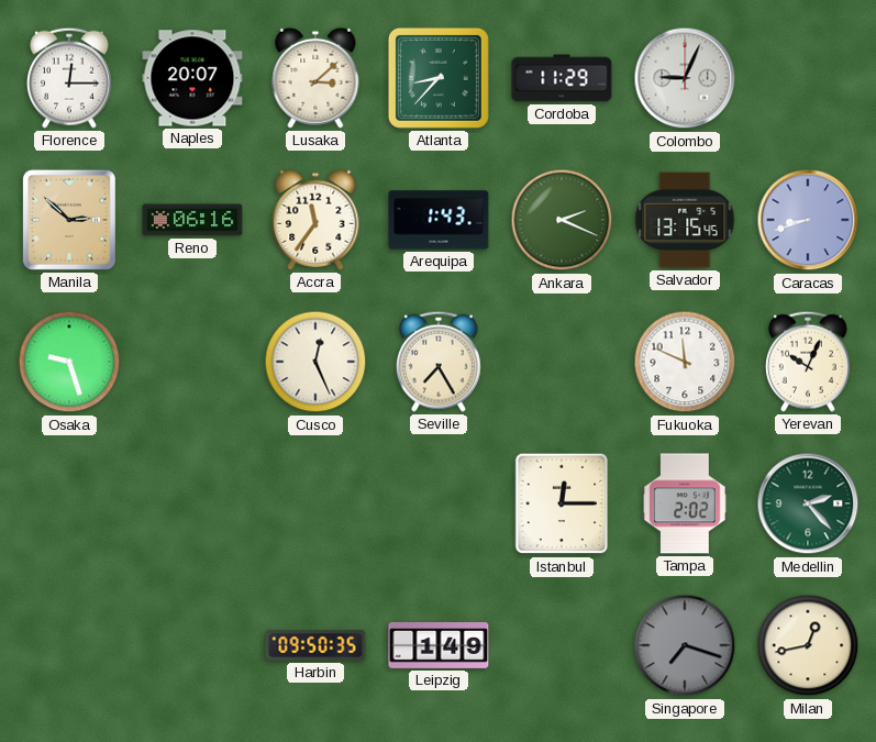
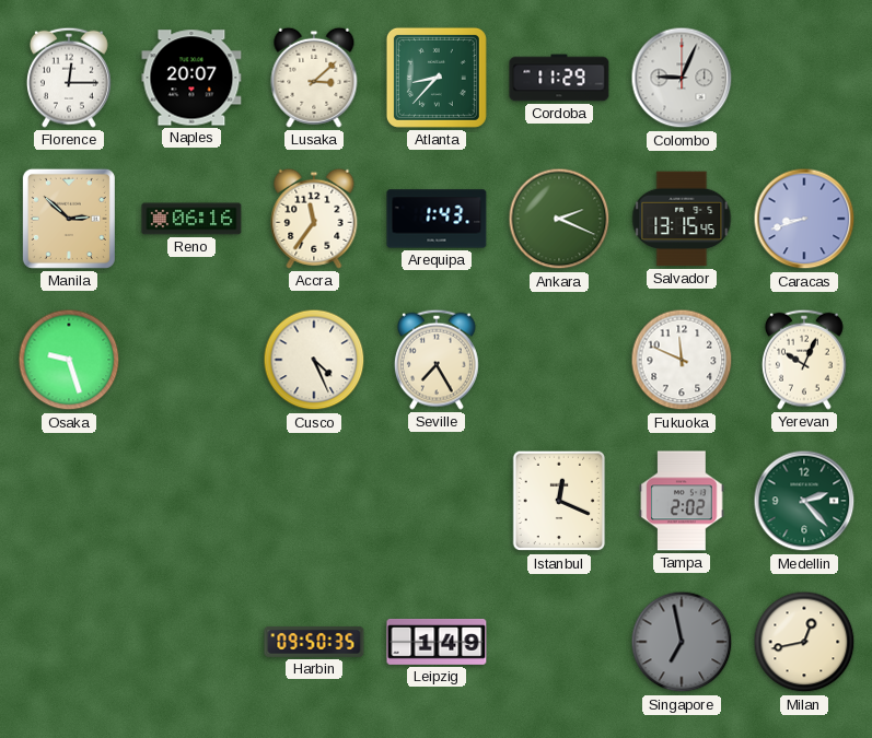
Cusco: 12:26 -> 4:26 (314, 360)
Istanbul: 12:15 -> 12:19 (559, 501)
Singapore: 7:18 -> 6:58 (682, 642)
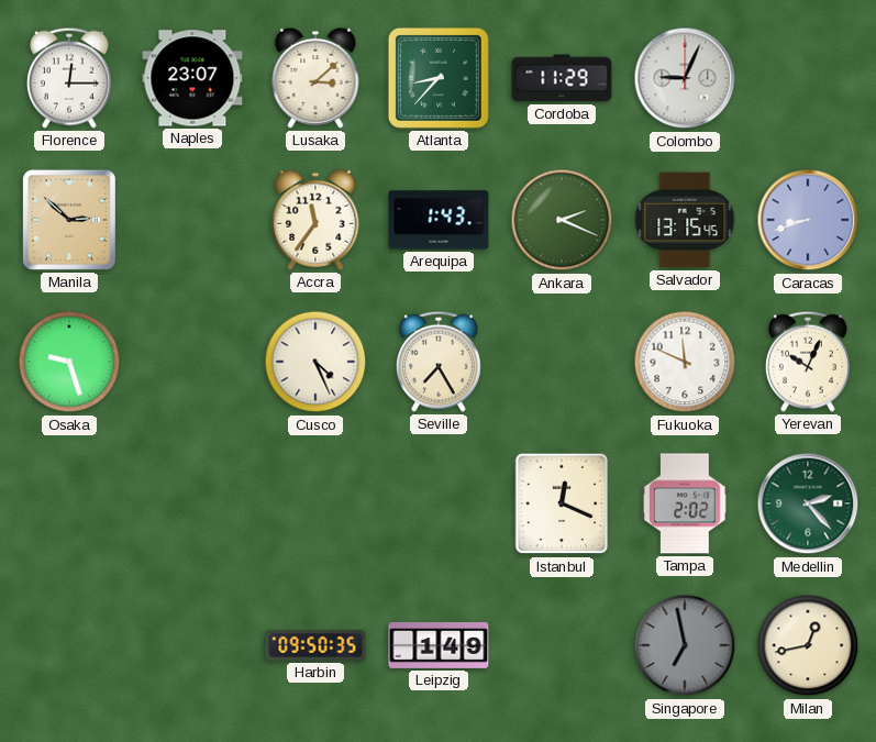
Naples: 20:07 -> 23:07 (192, 78)
Reno: 06:16 -> none (191, 219)
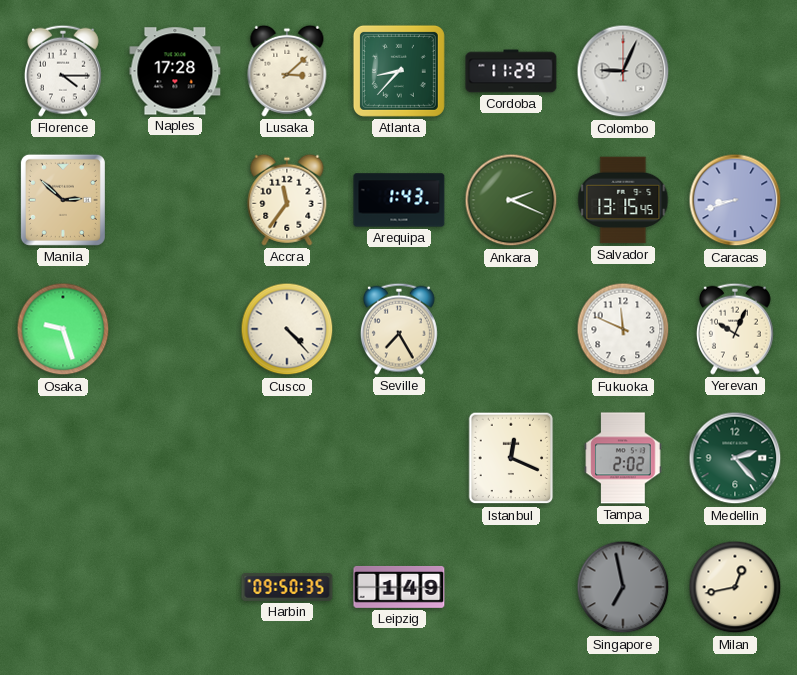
Florence: 12:15 -> 4:15 (63, 71)
Naples: 23:07 -> 17:28 (175, 71)
Cusco: 4:26 -> 4:23 (287, 329)
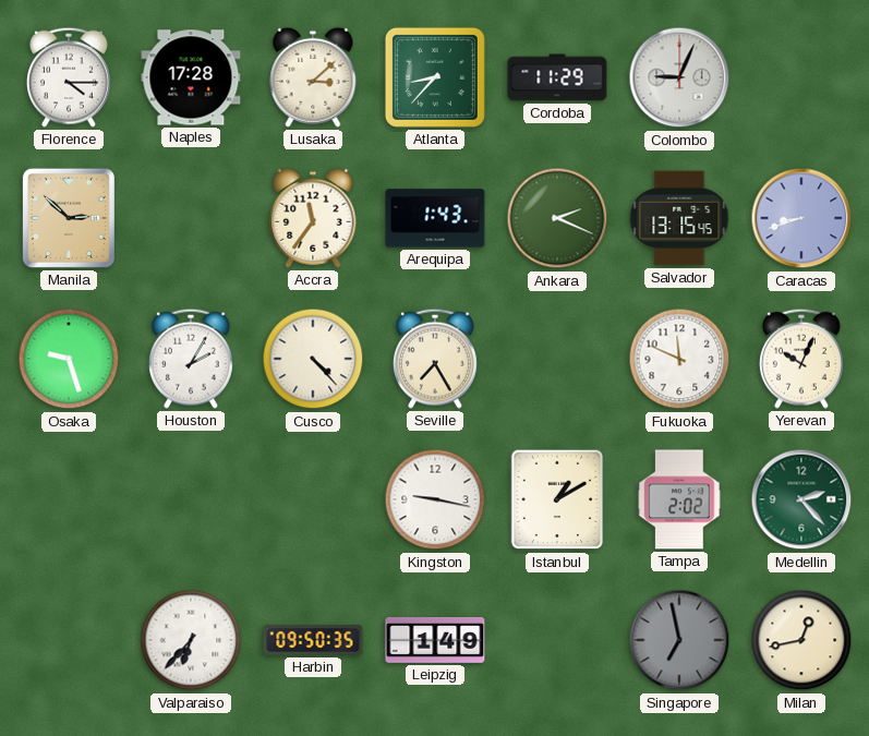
Houston: none -> 2:05 (191, 359)
Kingston: none -> 9:17 (435, 499)
Istanbul: 12:19 -> 1:10 (557, 499)
Valparaiso: none -> 6:37 (191, 640)
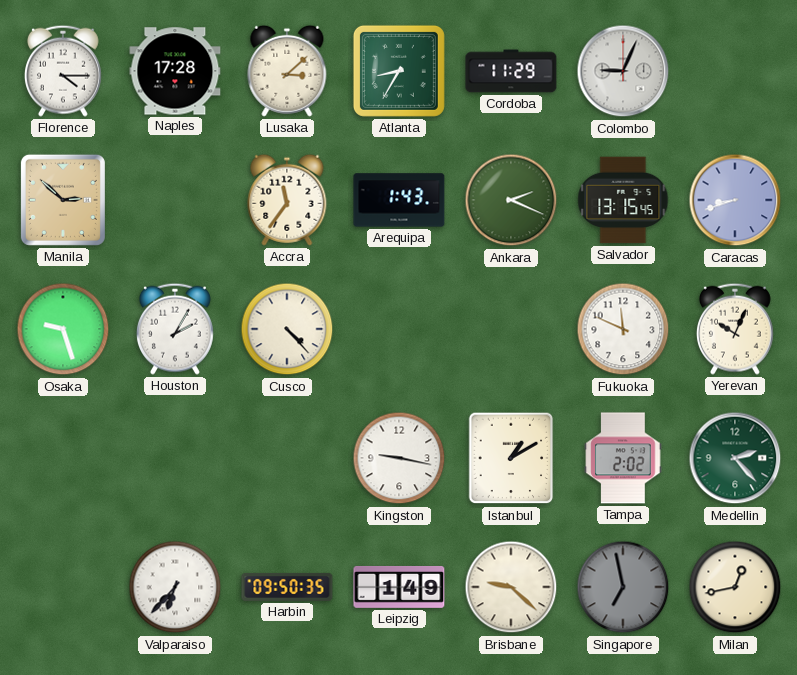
Atlanta: 8:37 -> 8:35 (399, 71)
Seville: 7:25 -> none (435, 359)
Brisbane: none -> 9:22 (511, 587)
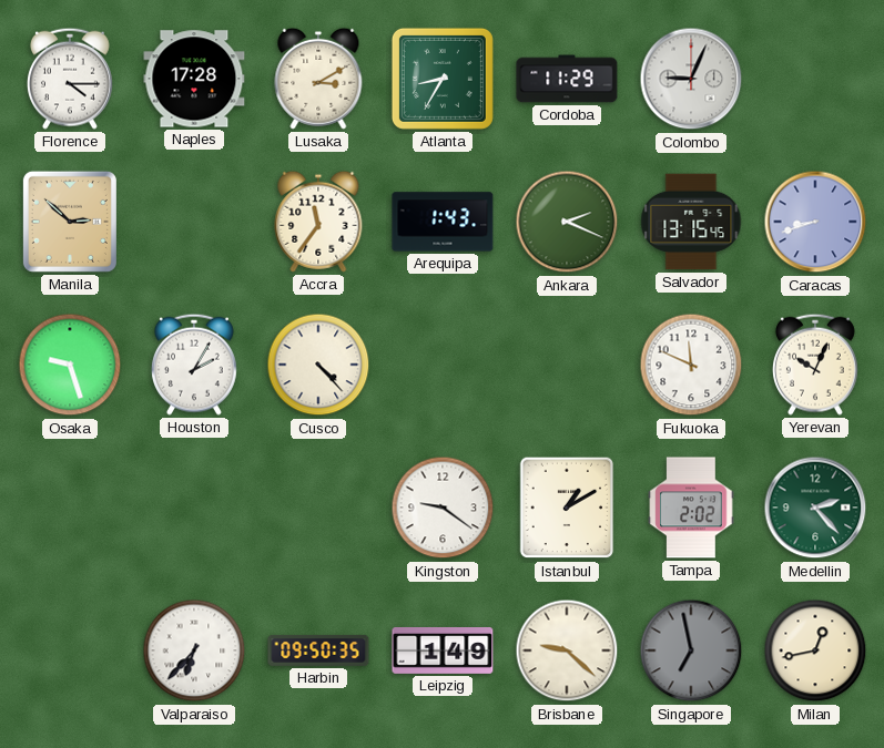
Lusaka: 3:08 -> 3:10 (318, 79)
Kingston: 9:17 -> 9:21 (443, 508)
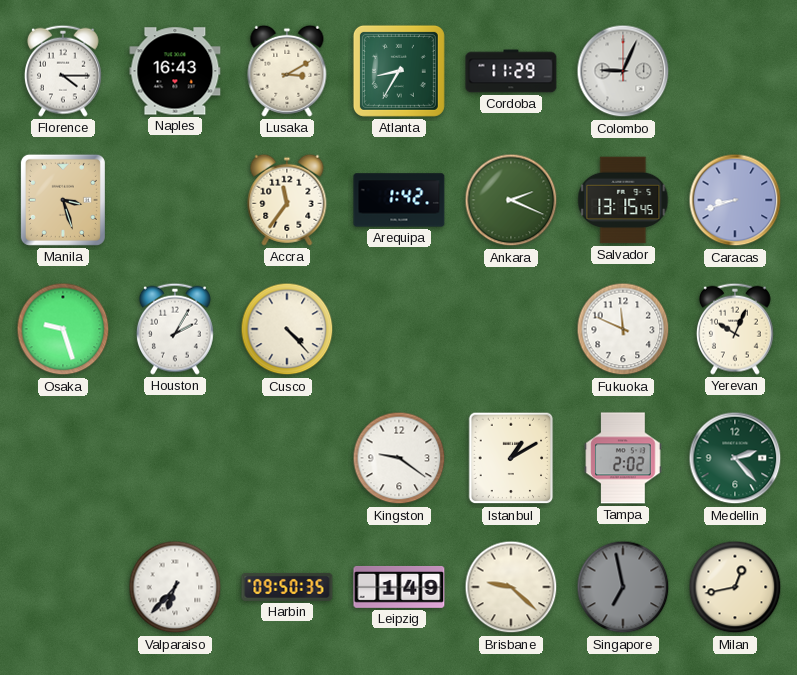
Naples: 17:28 -> 16:43 (175, 71)
Manila: 2:52 -> 3:27 (63, 200)
Arequipa: 1:43 -> 1:42 (399, 200)
